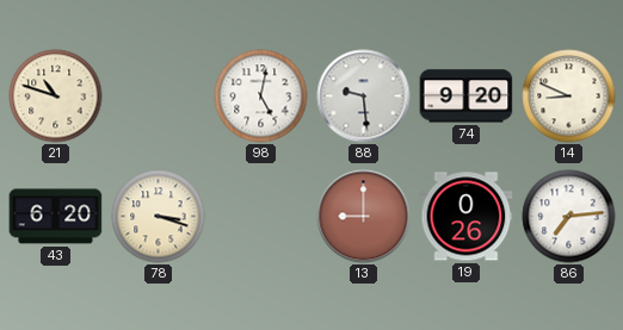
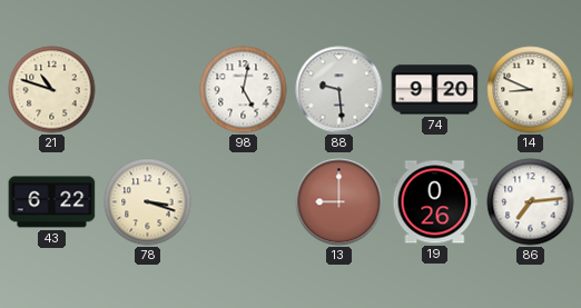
43: 6:20 -> 6:22 (52, 202)
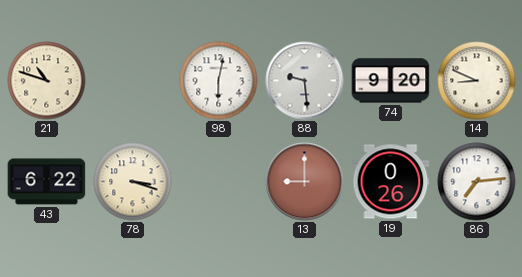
98: 5:02 -> 6:02 (219, 81)
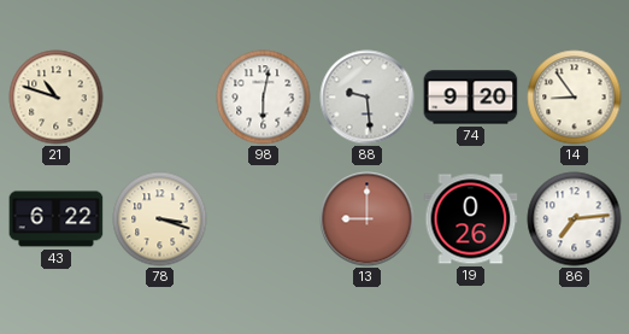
14: 8:49 -> 8:54 (575, 98)
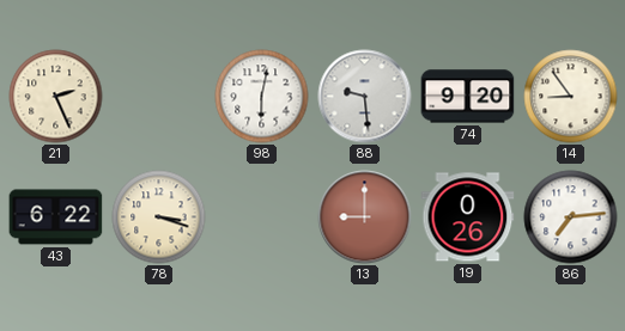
21: 10:48 -> 2:26 (56, 97)
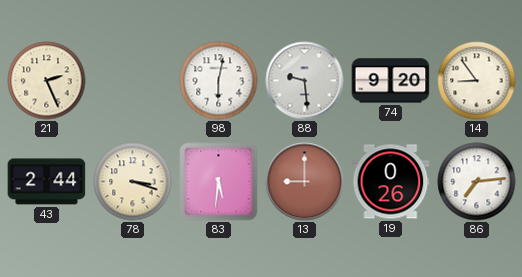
43: 6:22 -> 2:44 (47, 182)
83: none -> 5:31 (219, 182)
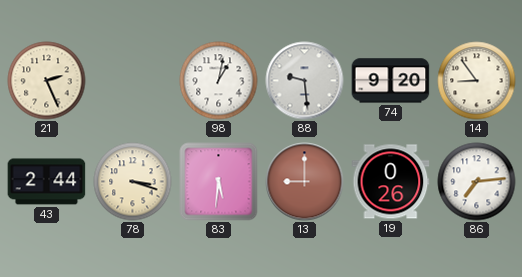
98: 6:02 -> 1:02 (219, 81)
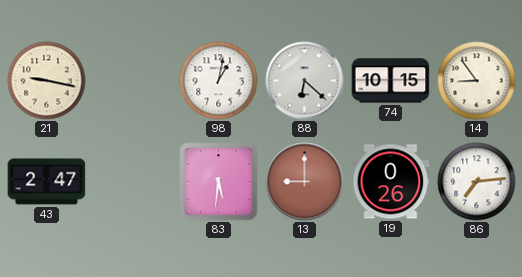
21: 2:26 -> 9:17 (47, 81)
88: 9:29 -> 6:22 (305, 81)
74: 9:20 -> 10:15 (391, 81)
43: 2:44 -> 2:47 (47, 182)
78: 3:18 -> none (133, 182)
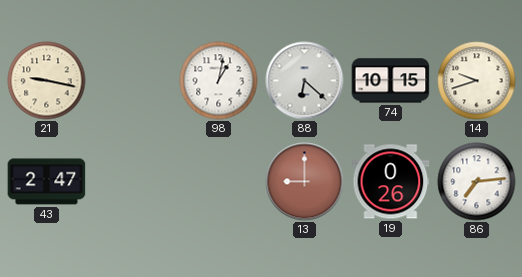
14: 8:54 -> 9:42 (477, 81)
83: 5:31 -> none (219, 182)
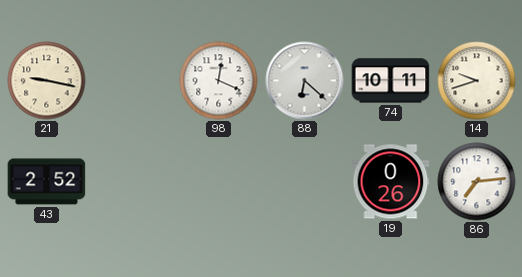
98: 1:02 -> 12:19 (219, 81)
74: 10:15 -> 10:11 (391, 81)
43: 2:47 -> 2:52 (47, 182)
13: 9:00 -> none (305, 182)
